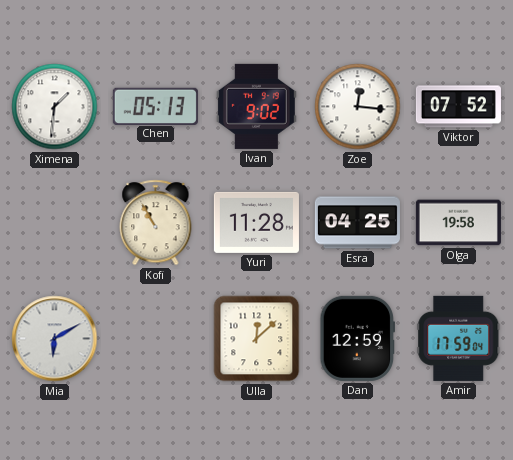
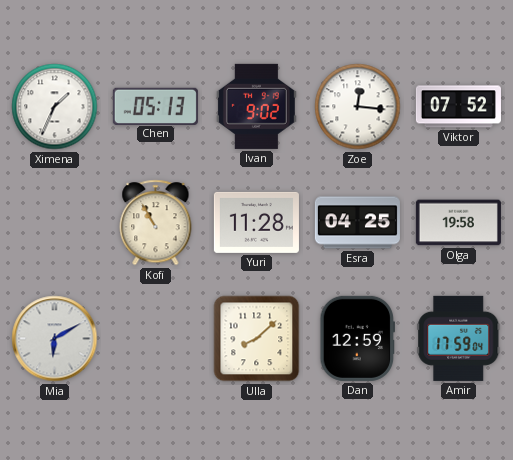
Ximena: 1:31 -> 1:34 (55, 107)
Ulla: 12:08 -> 8:08 (257, 339)
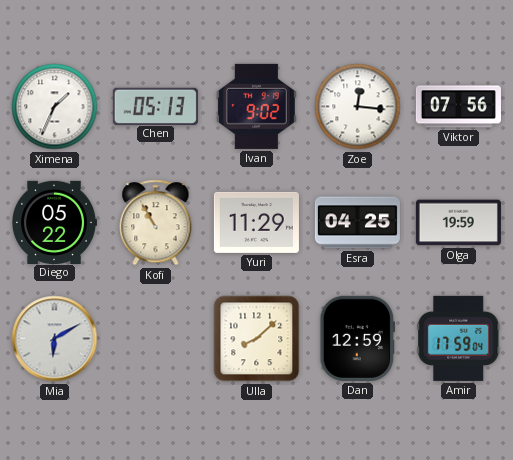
Viktor: 07:52 -> 07:56 (458, 107)
Diego: none -> 05:22 (55, 222)
Yuri: 11:28 -> 11:29 (256, 222)
Olga: 19:58 -> 19:59 (458, 223)
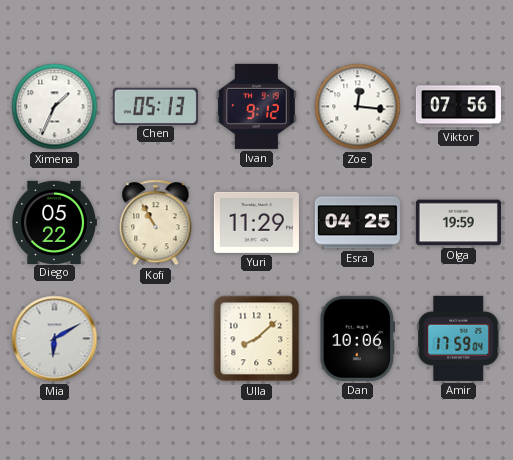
Ivan: 9:02 -> 9:12 (256, 106)
Dan: 12:59 -> 10:06 (357, 338)
